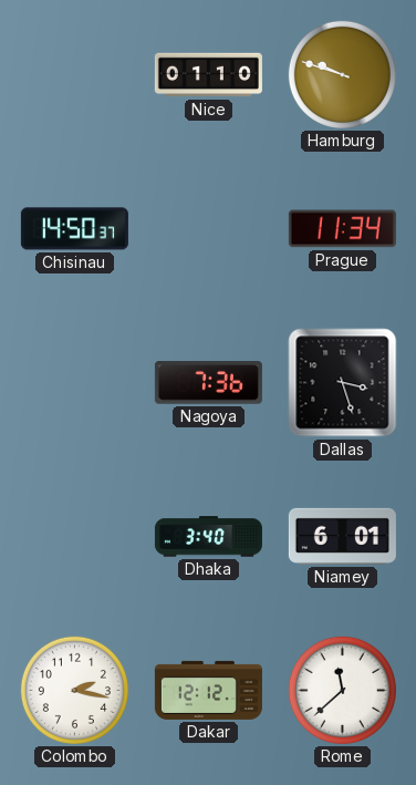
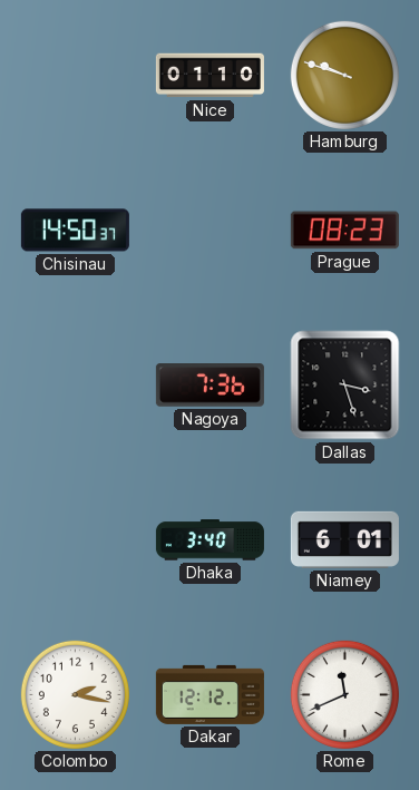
Prague: 11:34 -> 08:23 (344, 231)
Rome: 11:38 -> 11:41 (344, 694)
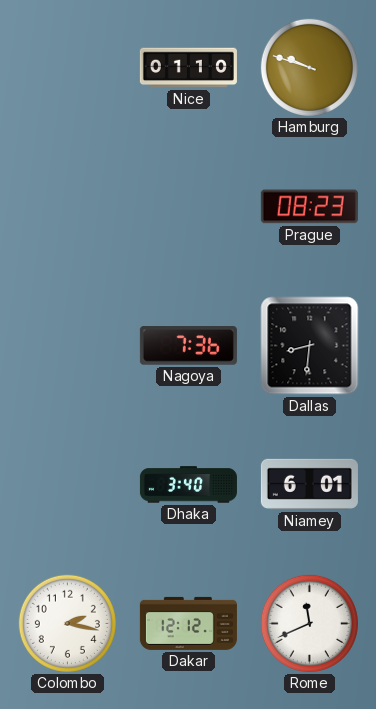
Chisinau: 14:50 -> none (75, 231)
Dallas: 3:27 -> 8:31 (310, 346)
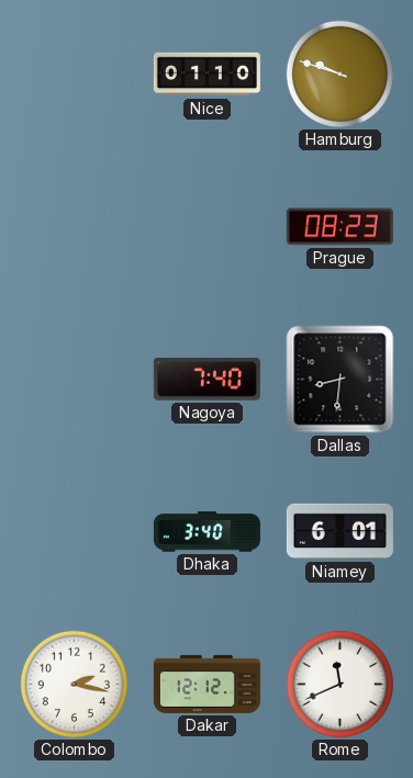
Nagoya: 7:36 -> 7:40 (206, 380)
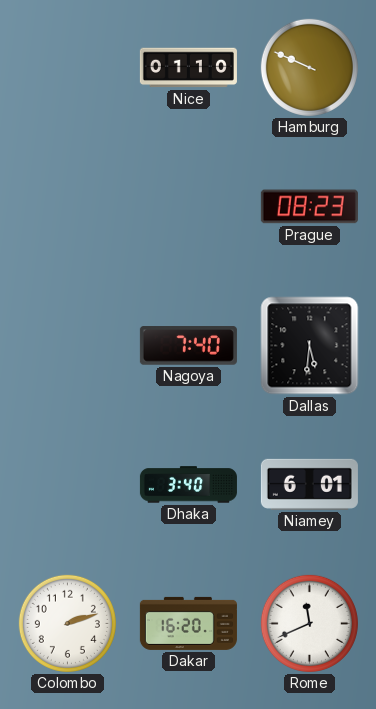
Hamburg: 9:48 -> 9:49 (309, 67)
Dallas: 8:31 -> 5:31 (310, 346)
Colombo: 2:17 -> 2:12 (67, 623)
Dakar: 12:12 -> 16:20 (188, 623)
